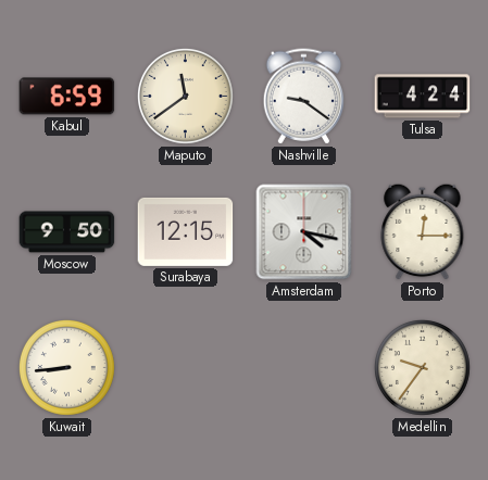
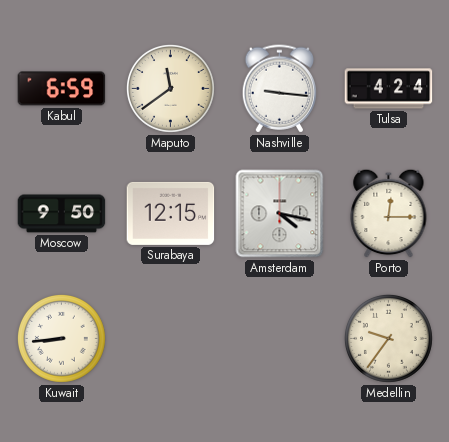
Nashville: 9:21 -> 9:16 (279, 89)
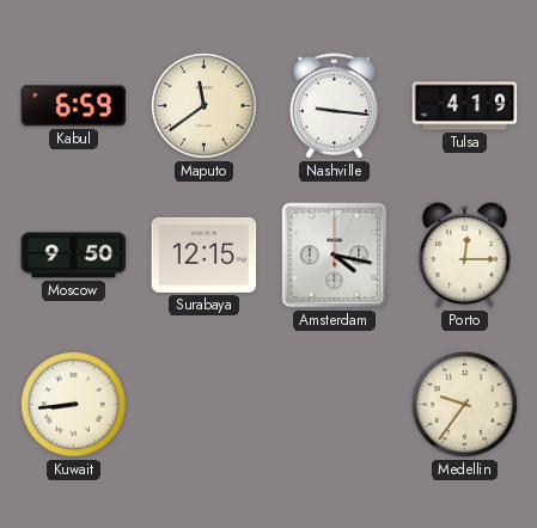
Tulsa: 4:24 -> 4:19 (465, 106)
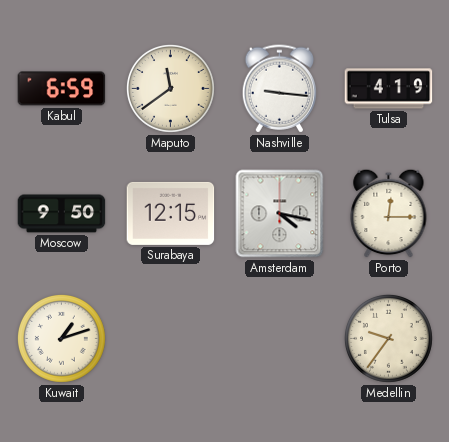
Kuwait: 8:44 -> 1:12 (61, 338)
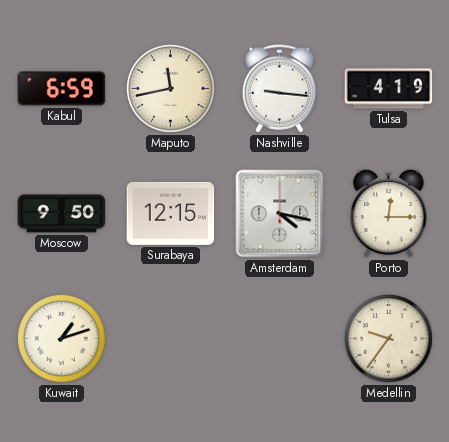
Maputo: 11:39 -> 11:43 (170, 88)
